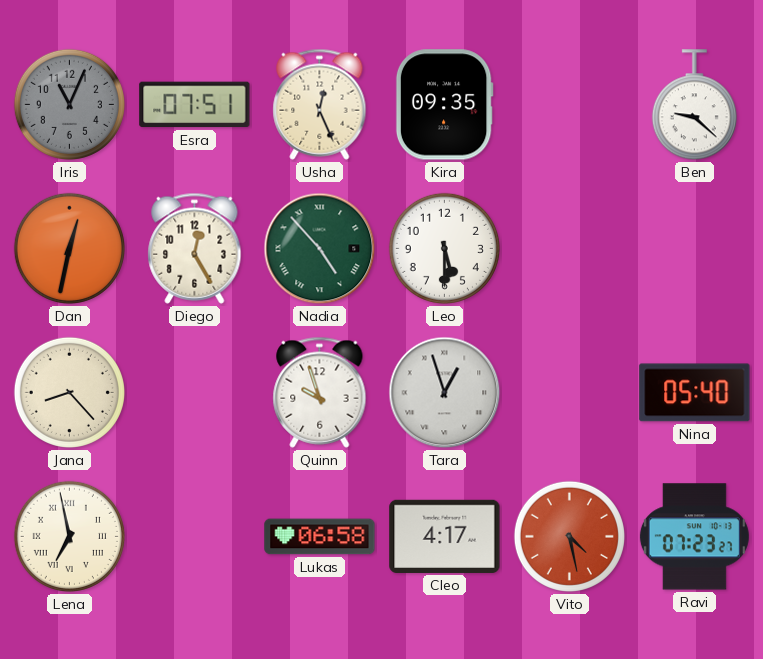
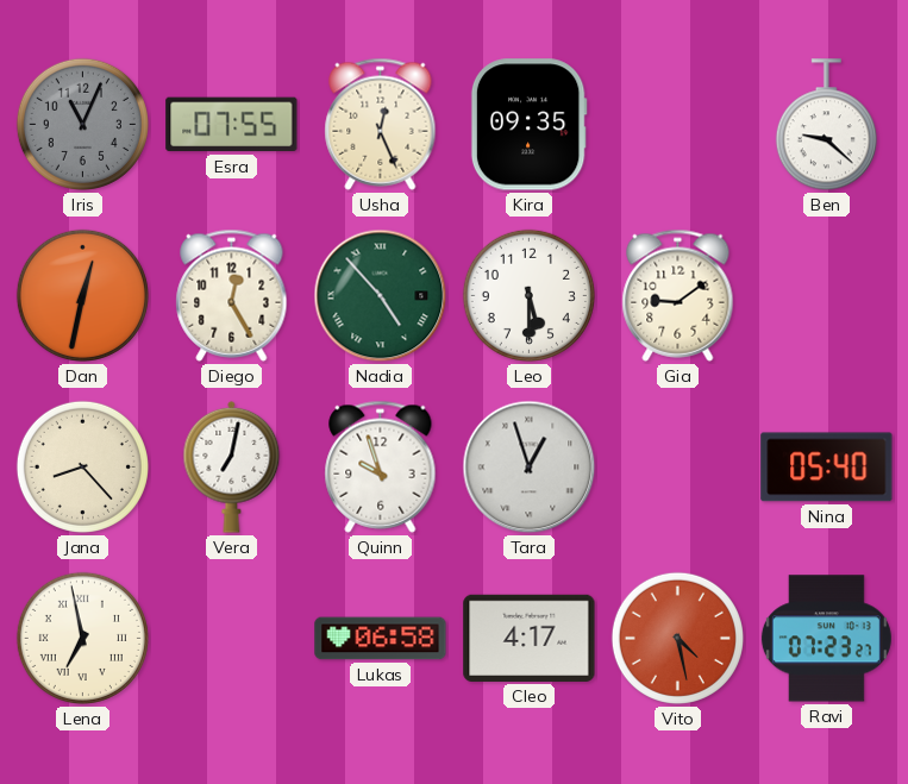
Esra: 07:51 -> 07:55 (232, 125)
Gia: none -> 9:09 (678, 295)
Vera: none -> 7:02 (232, 466)
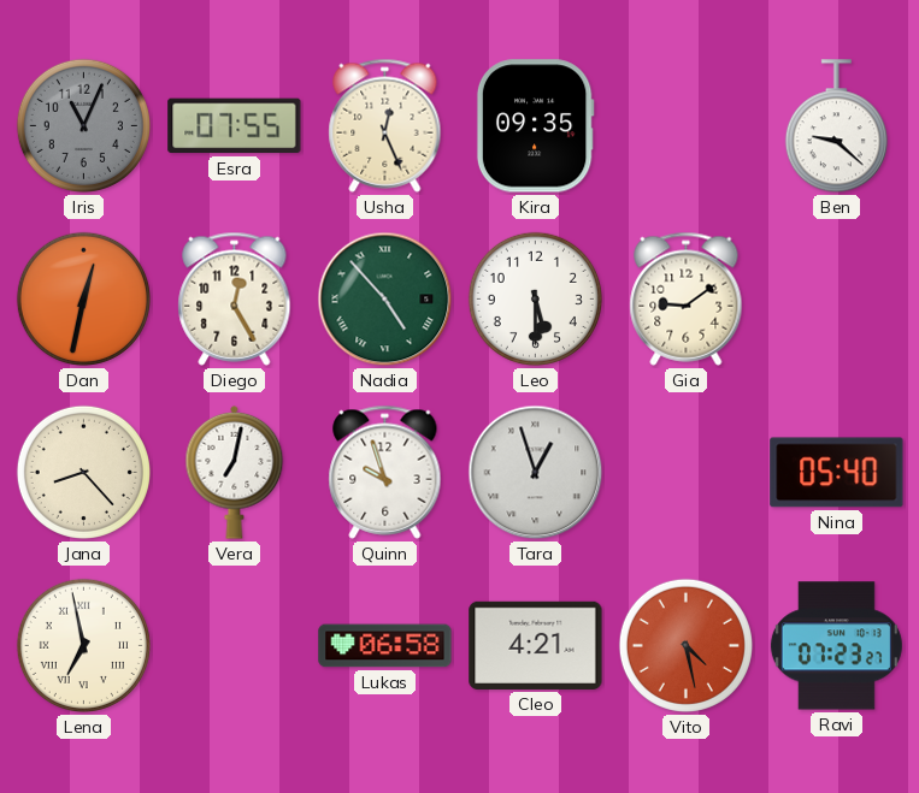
Cleo: 4:17 -> 4:21 (536, 645)
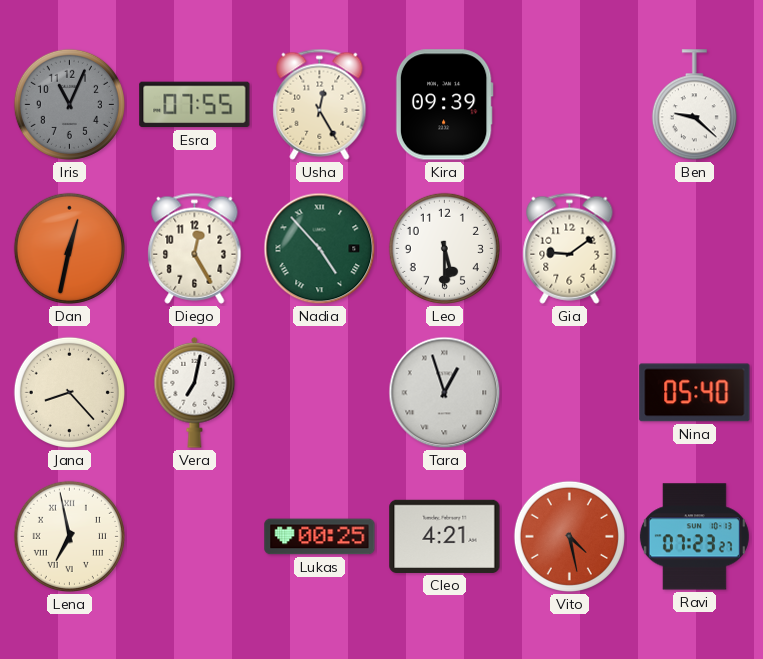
Usha: 12:26 -> 12:25 (320, 104)
Kira: 09:35 -> 09:39 (444, 105)
Quinn: 9:57 -> none (385, 472)
Lukas: 06:58 -> 00:25 (320, 537)
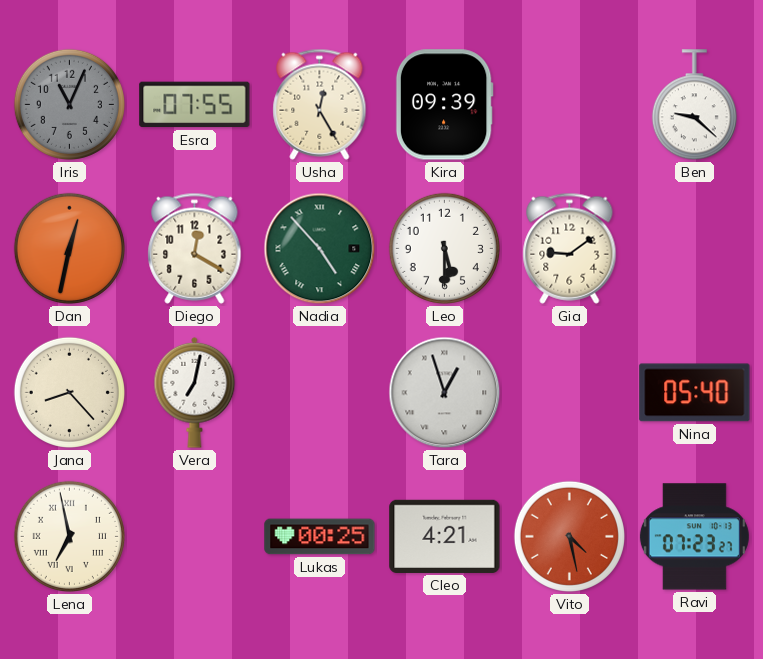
Diego: 12:25 -> 12:20 (195, 248)
